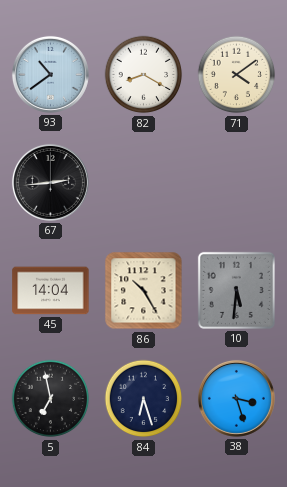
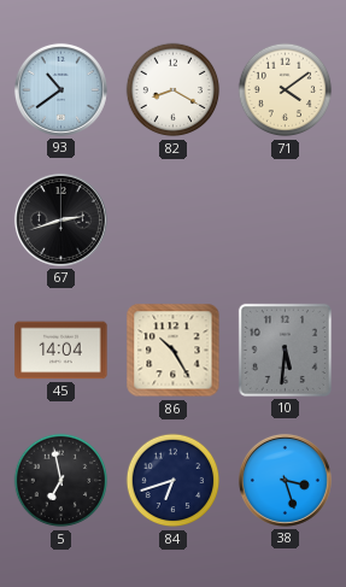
67: 2:44 -> 2:42 (60, 219)
84: 6:27 -> 6:42 (174, 481)
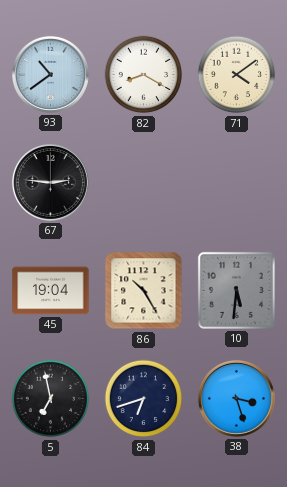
67: 2:42 -> 2:46 (50, 182)
45: 14:04 -> 19:04 (51, 291)
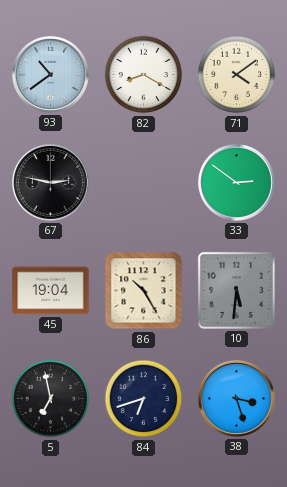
67: 2:46 -> 2:47 (50, 182)
33: none -> 2:51 (236, 182)
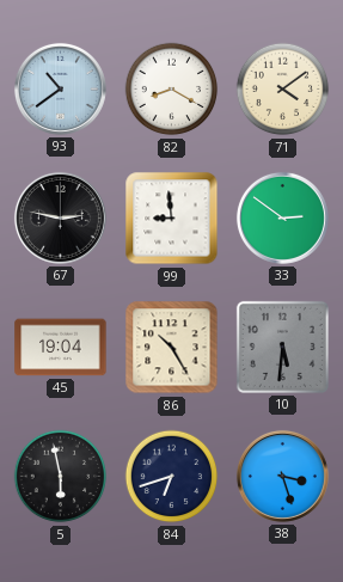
99: none -> 8:59 (172, 219)
5: 6:58 -> 5:58 (61, 477)
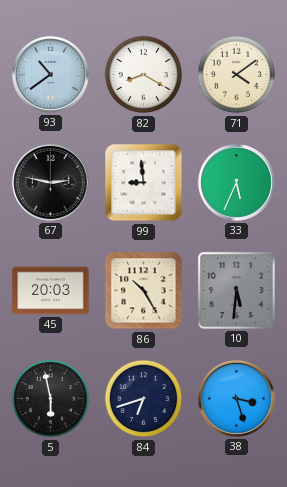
33: 2:51 -> 5:34 (236, 182)
45: 19:04 -> 20:03 (51, 291)
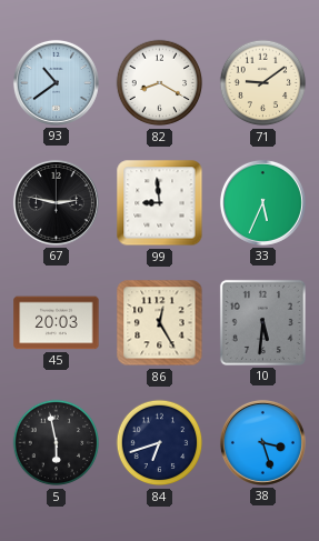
71: 4:09 -> 9:09 (263, 83)
86: 10:25 -> 12:25 (160, 323)
